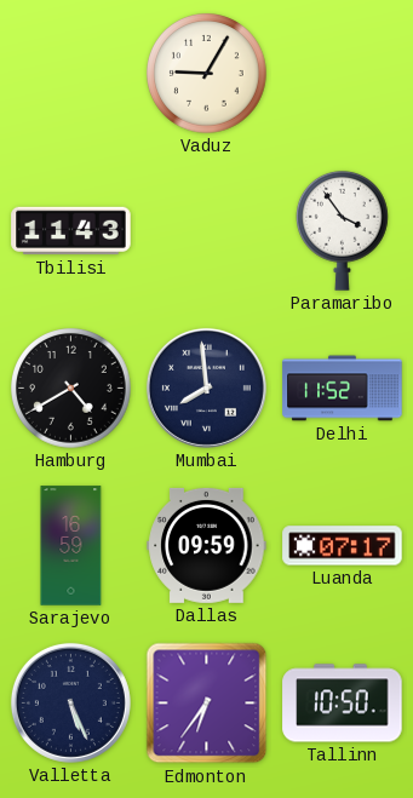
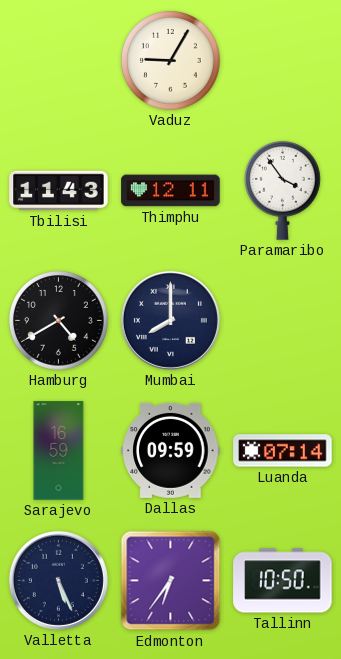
Thimphu: none -> 12:11 (171, 191)
Mumbai: 7:59 -> 8:00 (170, 320)
Delhi: 11:52 -> none (343, 389)
Luanda: 07:17 -> 07:14 (283, 451)
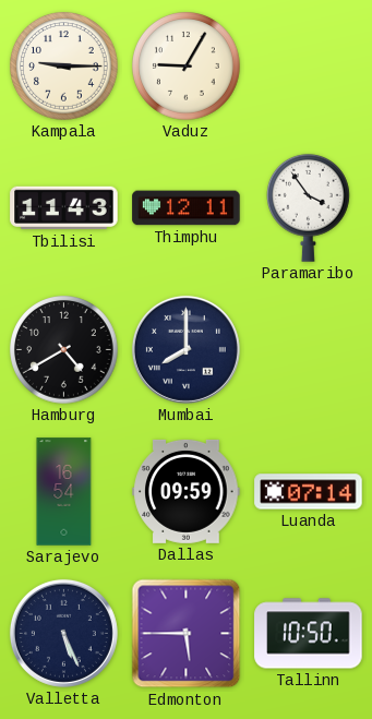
Kampala: none -> 9:15 (64, 67)
Sarajevo: 16:59 -> 16:54 (64, 492)
Edmonton: 6:36 -> 5:45 (187, 634)
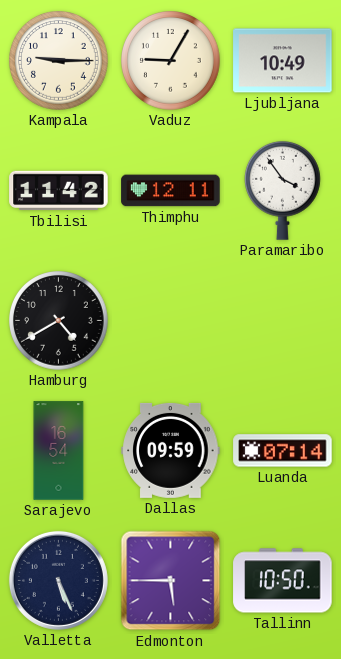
Ljubljana: none -> 10:49 (283, 61)
Tbilisi: 11:43 -> 11:42 (59, 191)
Mumbai: 8:00 -> none (185, 349)
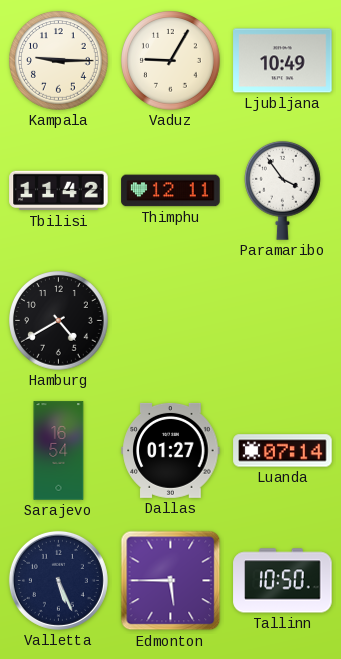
Dallas: 09:59 -> 01:27 (171, 450)
